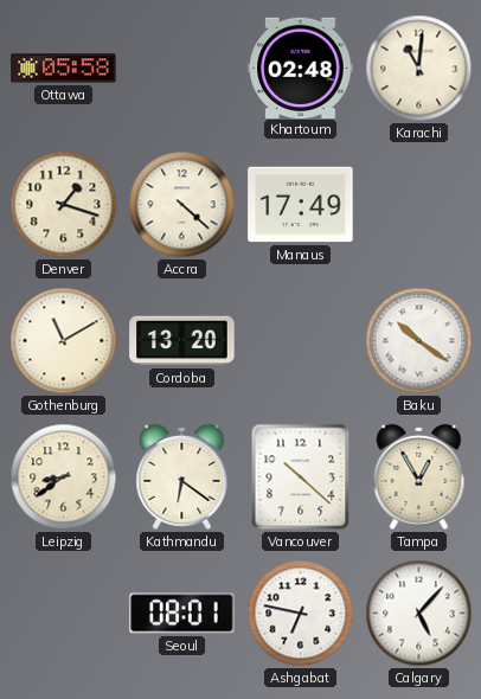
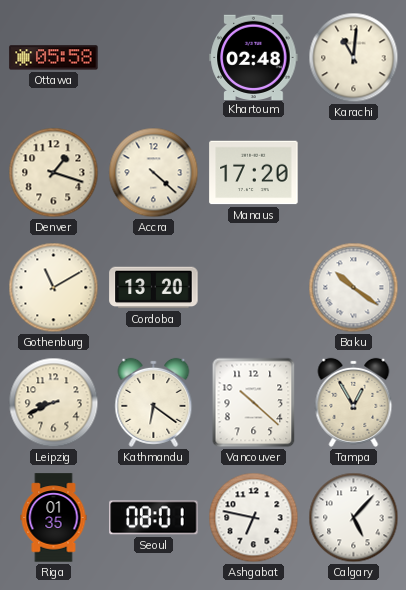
Manaus: 17:49 -> 17:20 (254, 173)
Leipzig: 8:39 -> 8:41 (54, 403)
Riga: none -> 01:35 (54, 518)
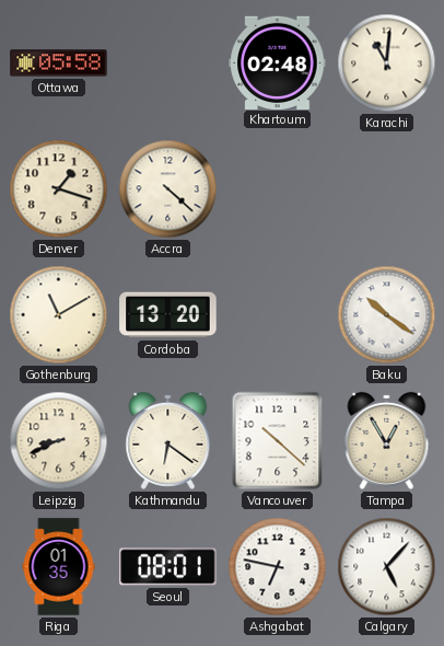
Manaus: 17:20 -> none (254, 173)
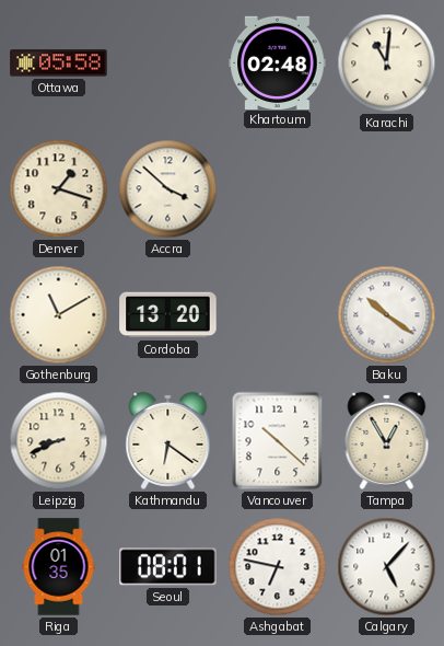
Accra: 4:22 -> 3:52 (168, 189)
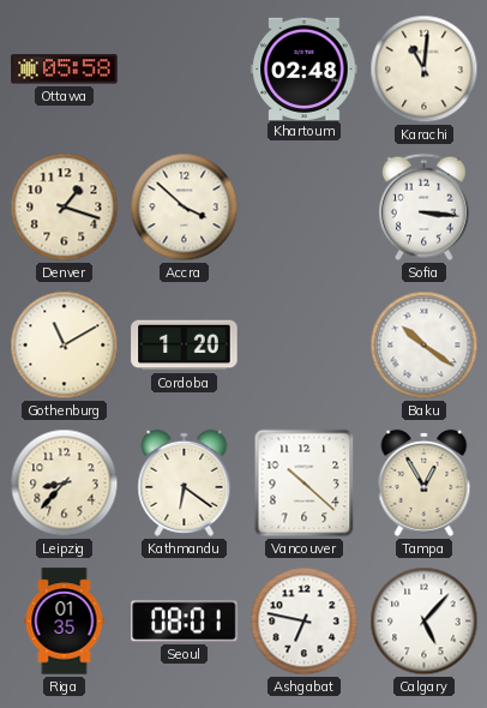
Sofia: none -> 3:16 (423, 208)
Cordoba: 13:20 -> 1:20 (185, 346)
Leipzig: 8:41 -> 8:37 (65, 484)
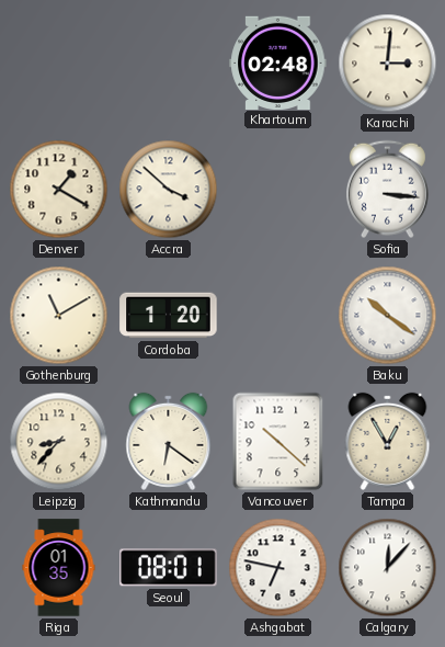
Ottawa: 05:58 -> none (65, 70)
Karachi: 11:01 -> 3:01 (388, 64)
Denver: 1:18 -> 1:20 (59, 190)
Calgary: 5:07 -> 12:07 (388, 568)
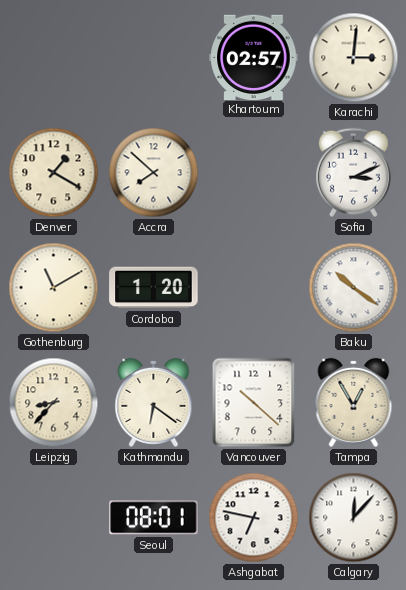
Khartoum: 02:48 -> 02:57 (254, 57)
Accra: 3:52 -> 7:52 (154, 173)
Sofia: 3:16 -> 3:11 (353, 173)
Riga: 01:35 -> none (59, 568)
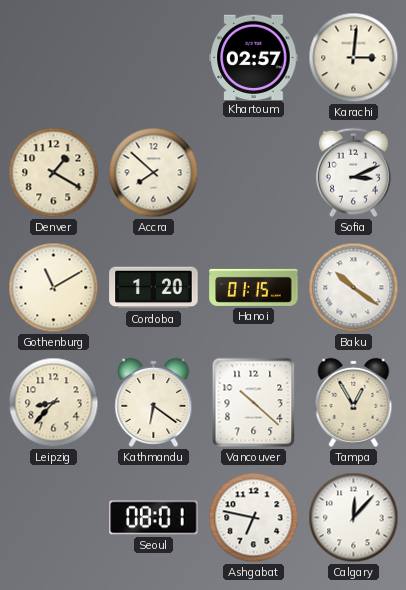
Hanoi: none -> 01:15 (254, 287)
